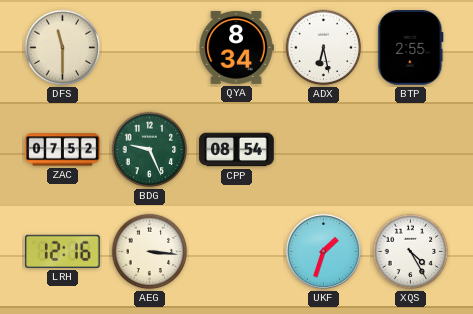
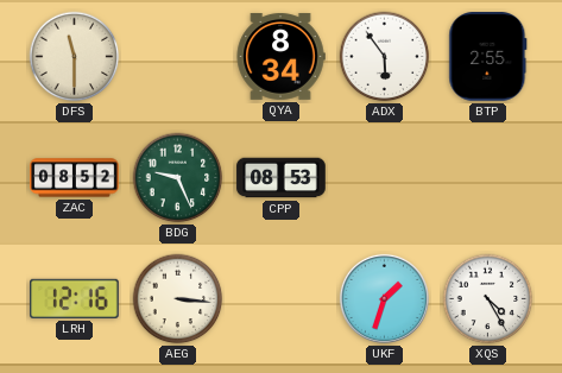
ADX: 6:28 -> 5:54 (385, 57)
ZAC: 07:52 -> 08:52 (75, 178)
CPP: 08:54 -> 08:53 (282, 178)
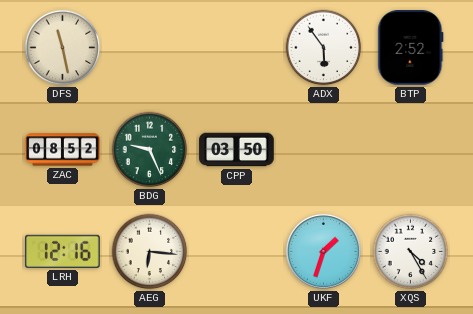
DFS: 11:30 -> 11:28 (63, 48)
QYA: 8:34 -> none (280, 57)
BTP: 2:55 -> 2:52 (411, 48)
CPP: 08:53 -> 03:50 (237, 150)
AEG: 3:16 -> 6:16 (150, 252)
